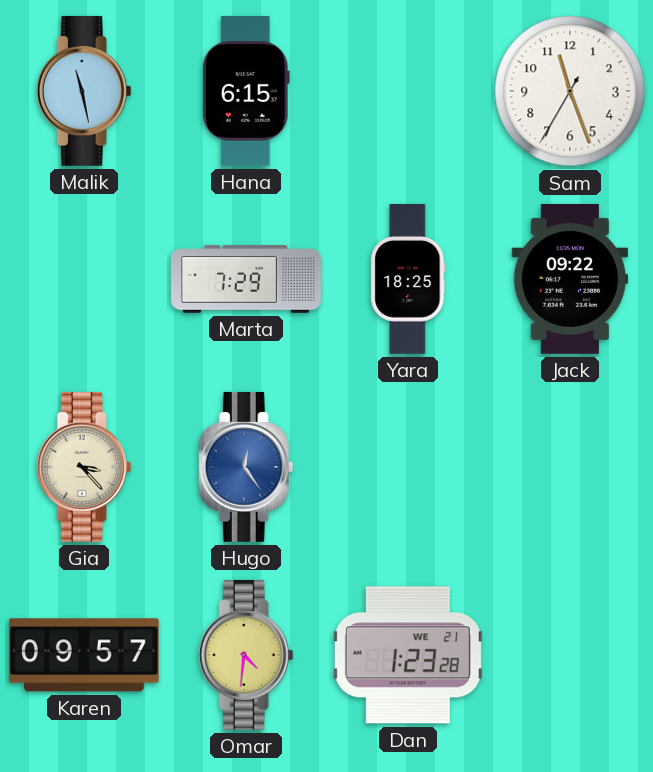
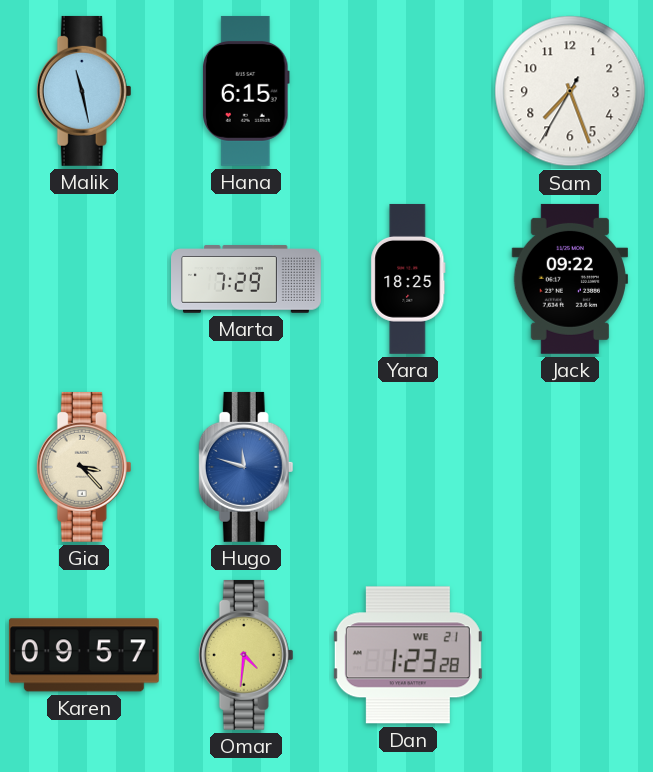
Sam: 11:26 -> 7:26 (570, 91)
Hugo: 12:24 -> 11:48 (246, 467)
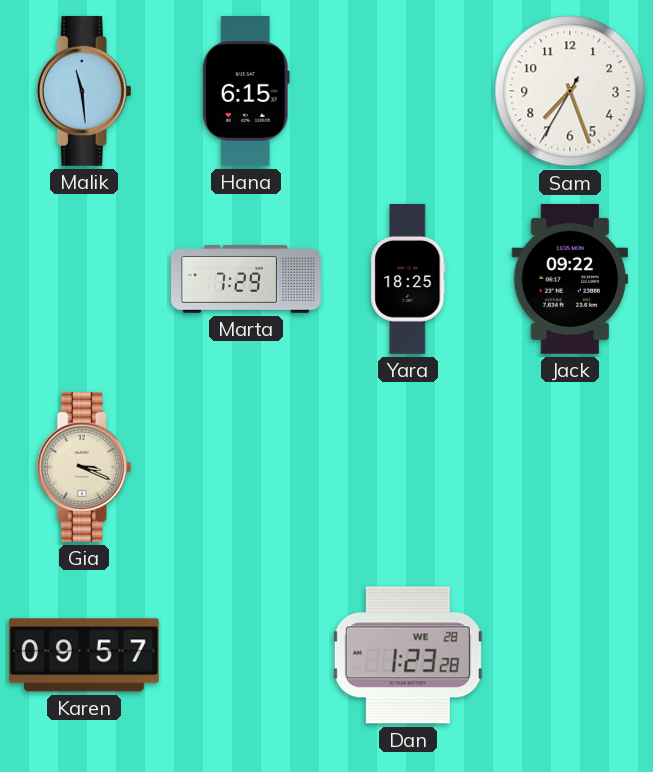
Malik: 11:28 -> 11:29 (84, 91)
Gia: 3:23 -> 3:19 (84, 467)
Hugo: 11:48 -> none (246, 467)
Omar: 4:31 -> none (246, 655)
Dan date: WE 21 -> WE 28 (408, 655)
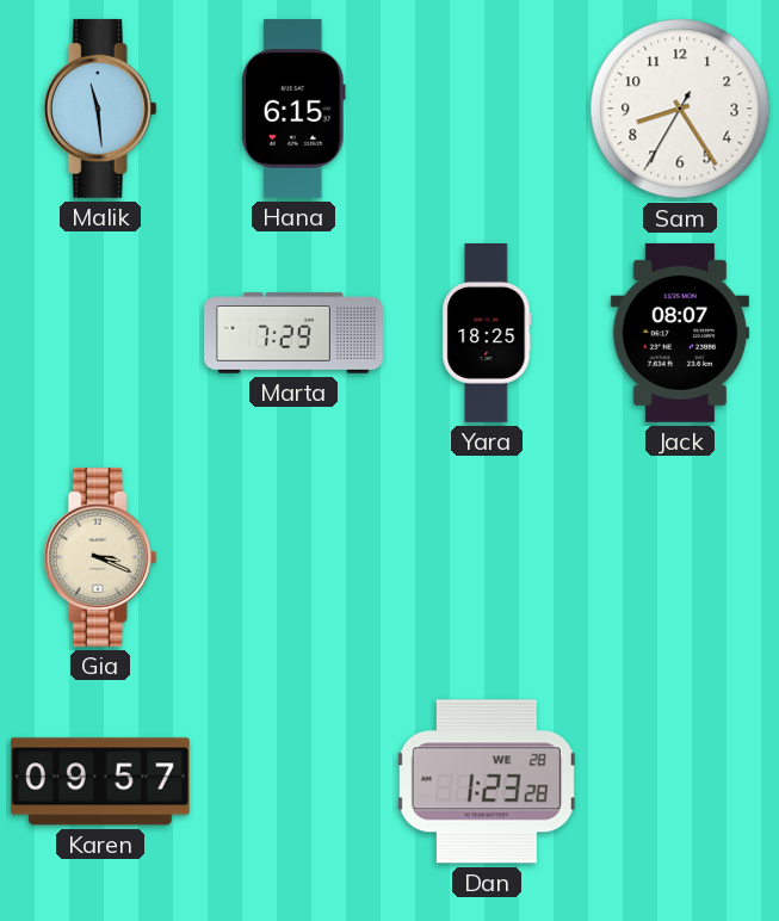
Sam: 7:26 -> 8:24 (680, 109)
Jack: 09:22 -> 08:07 (679, 333)
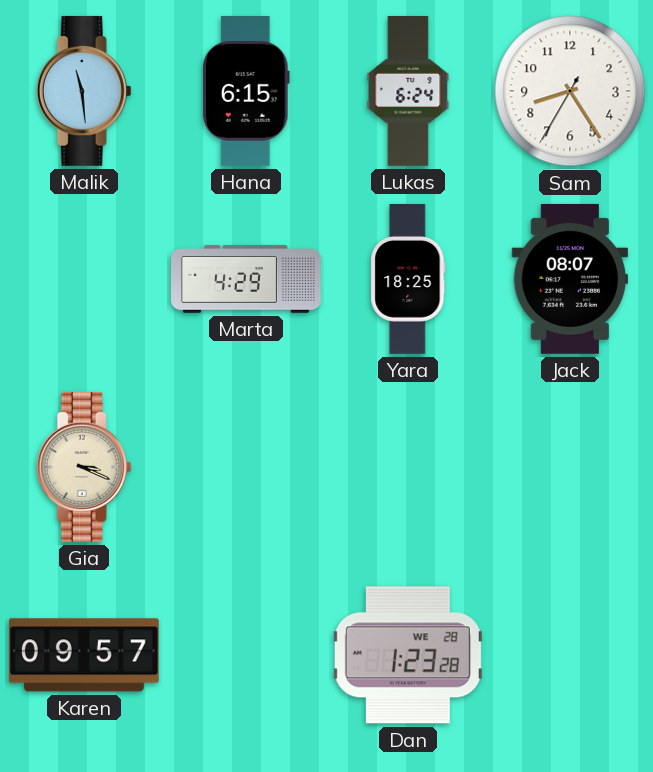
Lukas: none -> 6:24 (408, 91)
Marta: 7:29 -> 4:29 (247, 279)
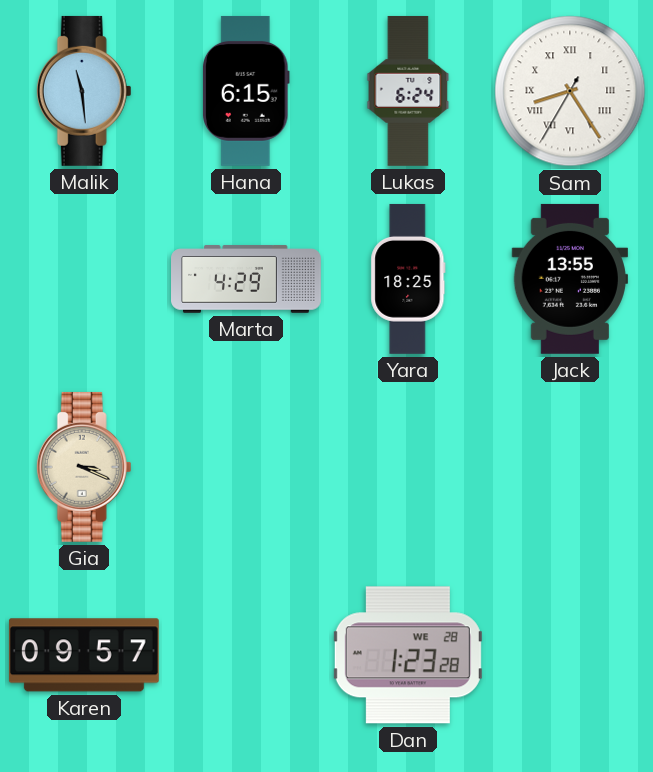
Sam numerals: Arabic -> Roman (570, 91)
Jack: 08:07 -> 13:55 (569, 279)
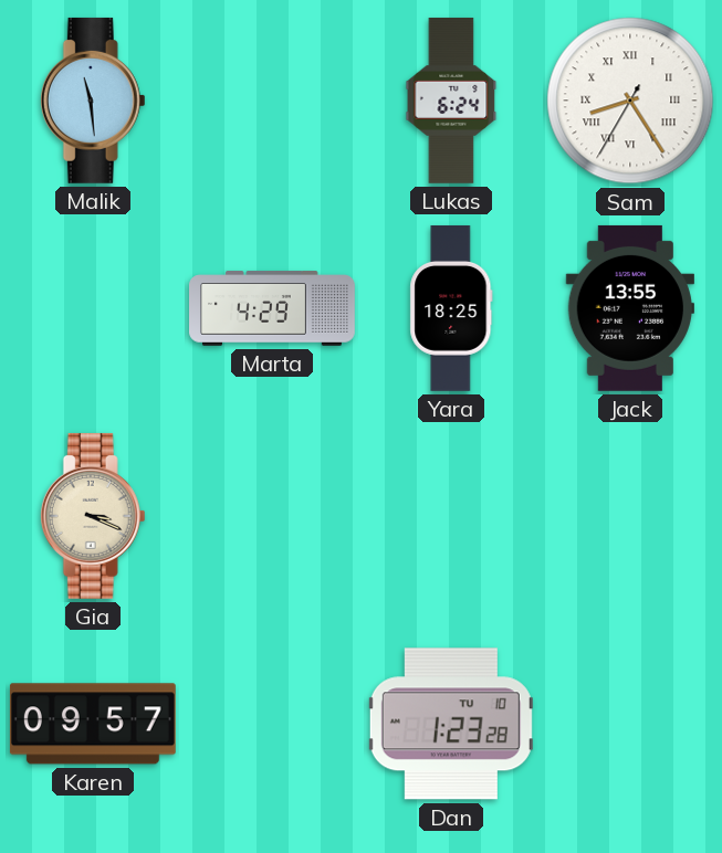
Hana: 6:15 -> none (246, 91)
Dan date: WE 28 -> TU 10 (451, 724)
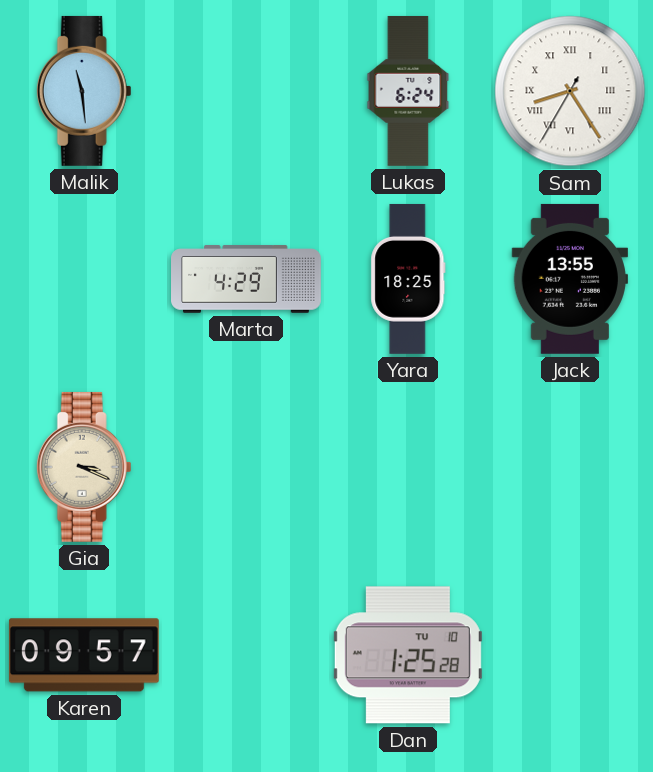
Dan: 1:23 -> 1:25 (408, 655)
